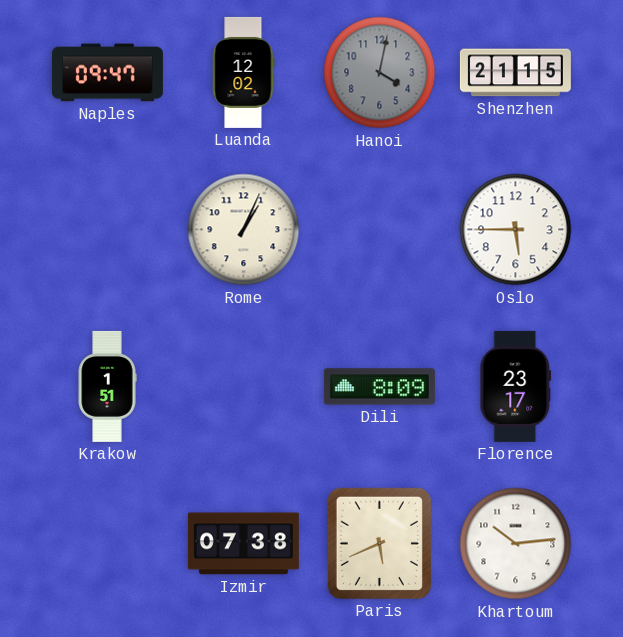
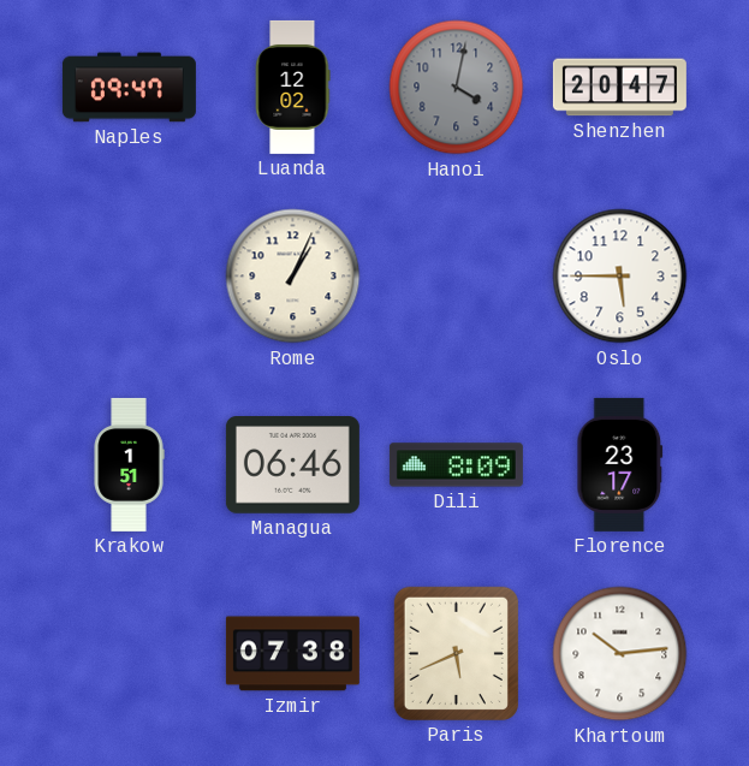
Shenzhen: 21:15 -> 20:47 (619, 88)
Managua: none -> 06:46 (292, 465)
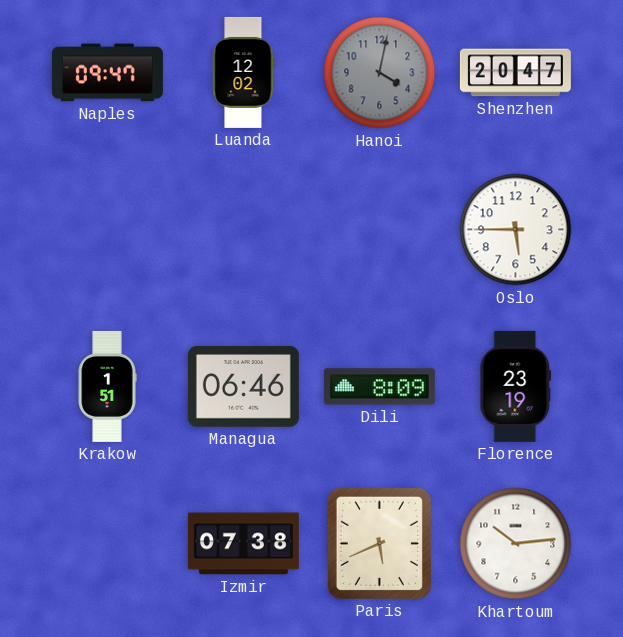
Rome: 1:04 -> none (293, 277)
Florence: 23:17 -> 23:19 (516, 386)
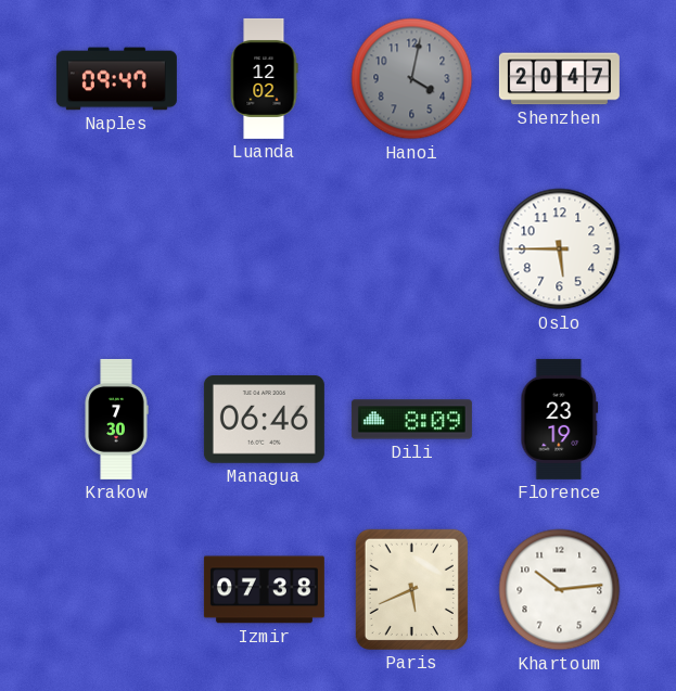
Krakow: 1:51 -> 7:30 (116, 419)
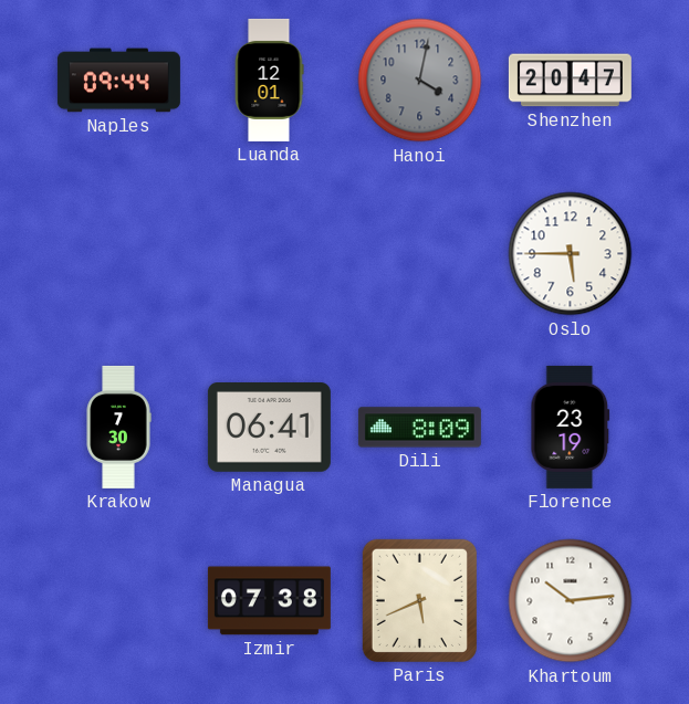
Naples: 09:47 -> 09:44 (118, 81)
Luanda: 12:02 -> 12:01 (269, 80)
Managua: 06:46 -> 06:41 (269, 428)
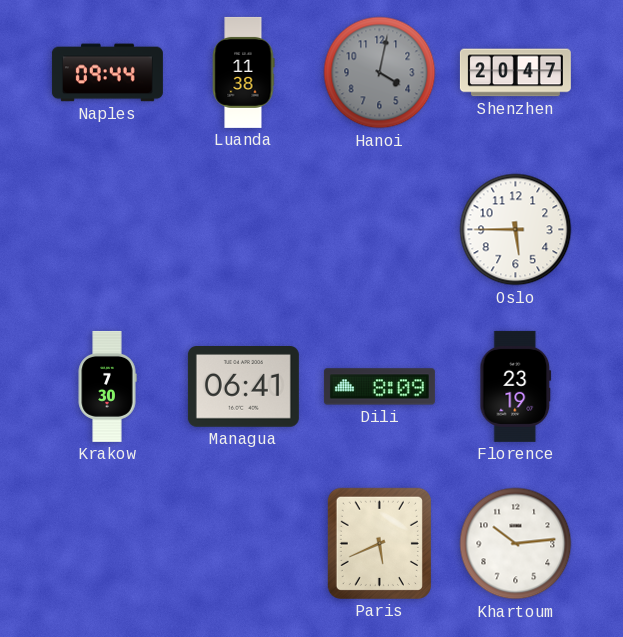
Luanda: 12:01 -> 11:38 (243, 72)
Izmir: 07:38 -> none (269, 601)
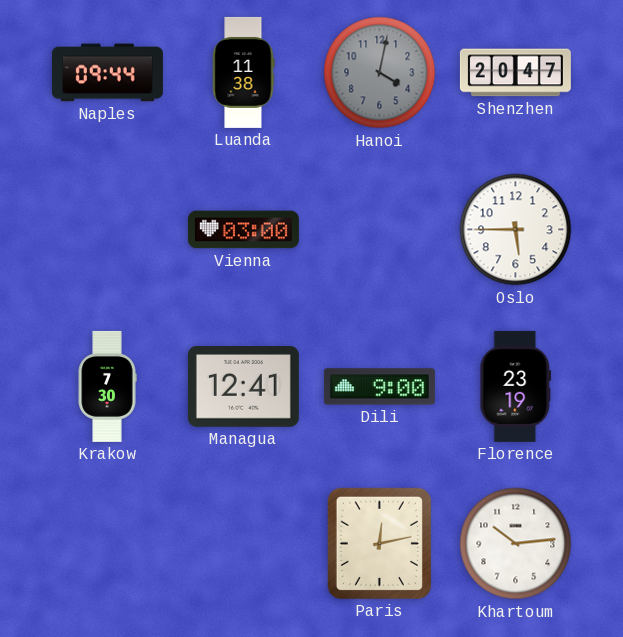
Vienna: none -> 03:00 (243, 230)
Managua: 06:41 -> 12:41 (243, 387)
Dili: 8:09 -> 9:00 (379, 387)
Paris: 5:41 -> 12:13 (379, 543)
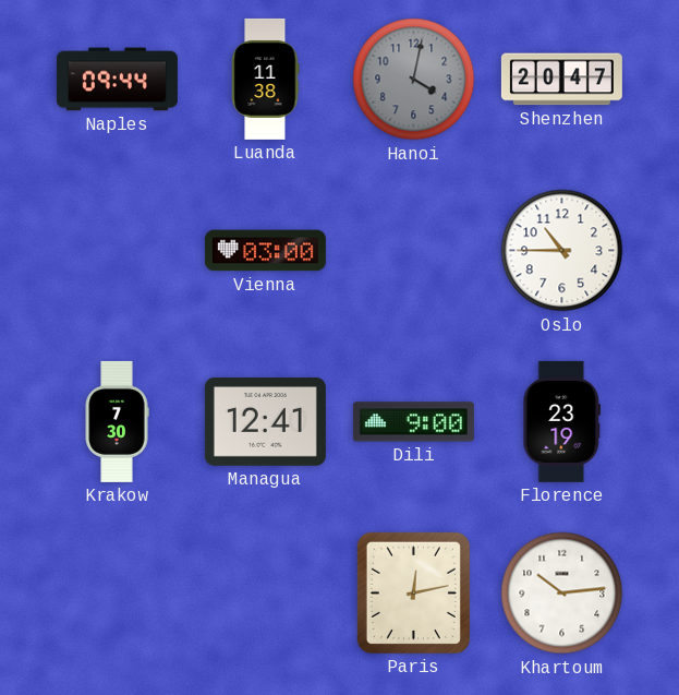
Oslo: 5:45 -> 10:45 (562, 251)
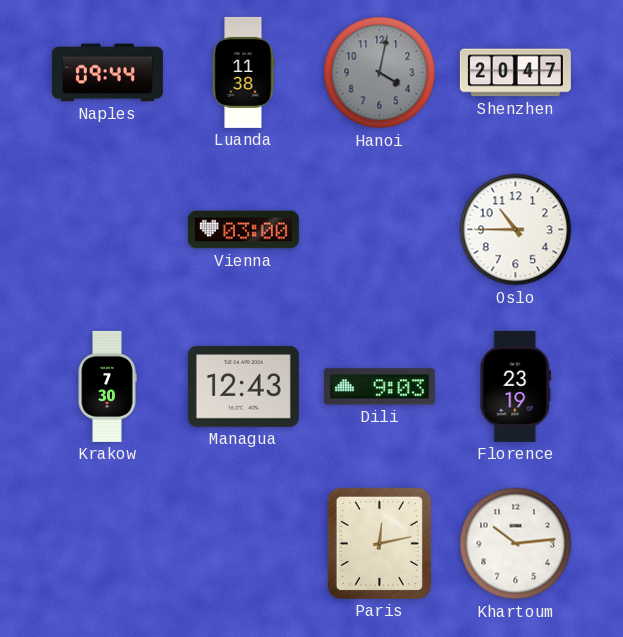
Managua: 12:41 -> 12:43 (243, 387)
Dili: 9:00 -> 9:03 (379, 387)
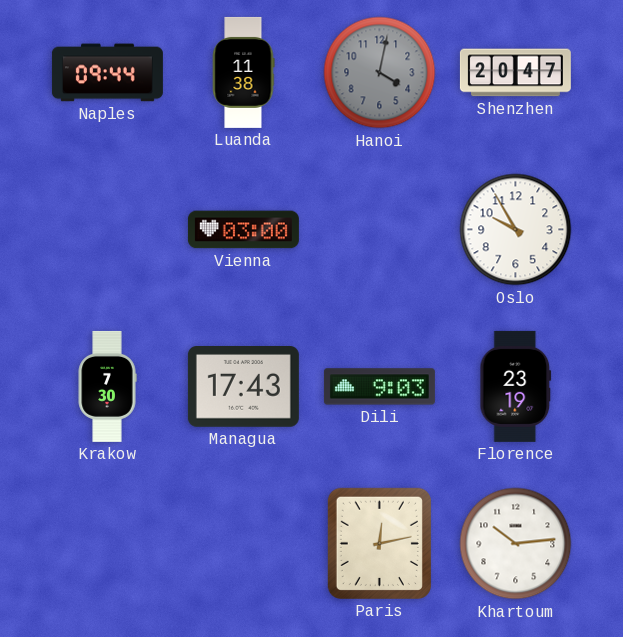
Oslo: 10:45 -> 9:55 (516, 230)
Managua: 12:43 -> 17:43 (243, 387)
